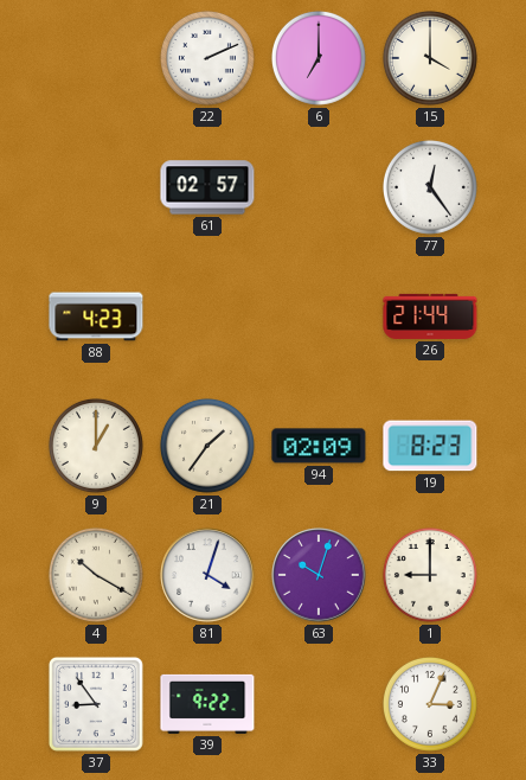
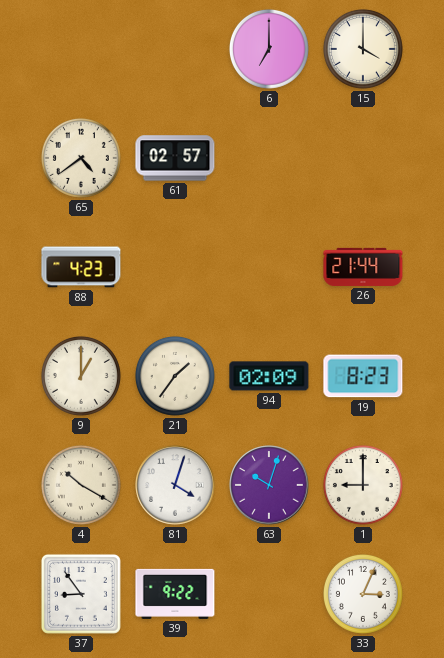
22: 2:11 -> none (207, 58)
65: none -> 4:39 (81, 158)
77: 12:24 -> none (430, 187)
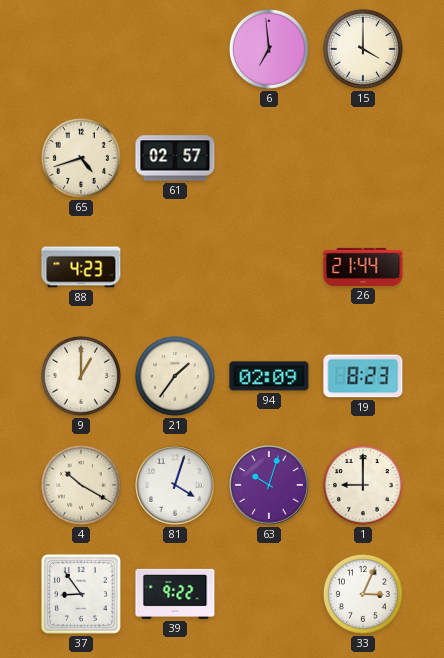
6: 7:00 -> 6:59 (269, 49)
65: 4:39 -> 4:42 (81, 158)
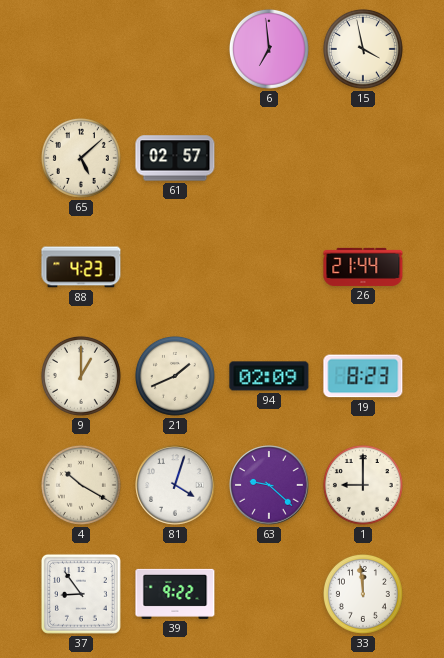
15: 4:00 -> 3:58 (363, 49)
65: 4:42 -> 5:08 (81, 158)
21: 1:36 -> 1:41 (175, 376)
63: 10:03 -> 9:22 (269, 485)
33: 3:04 -> 11:59 (363, 594)
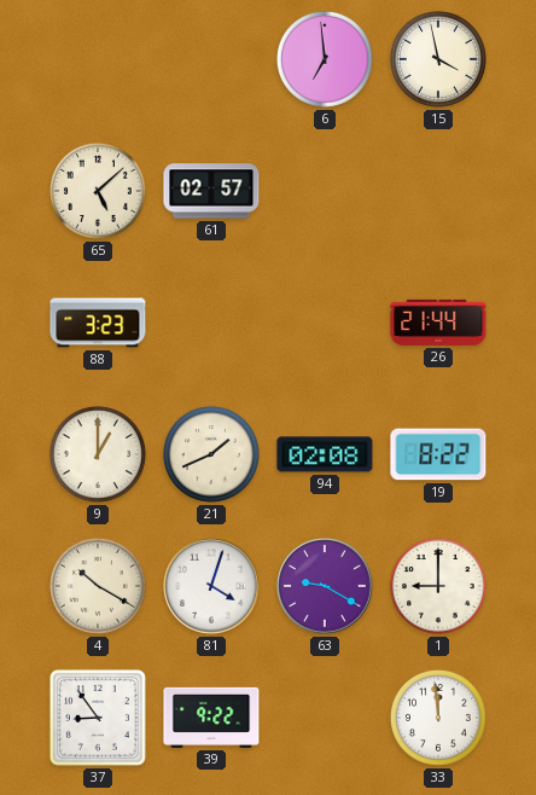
88: 4:23 -> 3:23 (98, 323)
94: 02:09 -> 02:08 (325, 454)
19: 8:23 -> 8:22 (438, 454)
63: 9:22 -> 9:20 (325, 586)
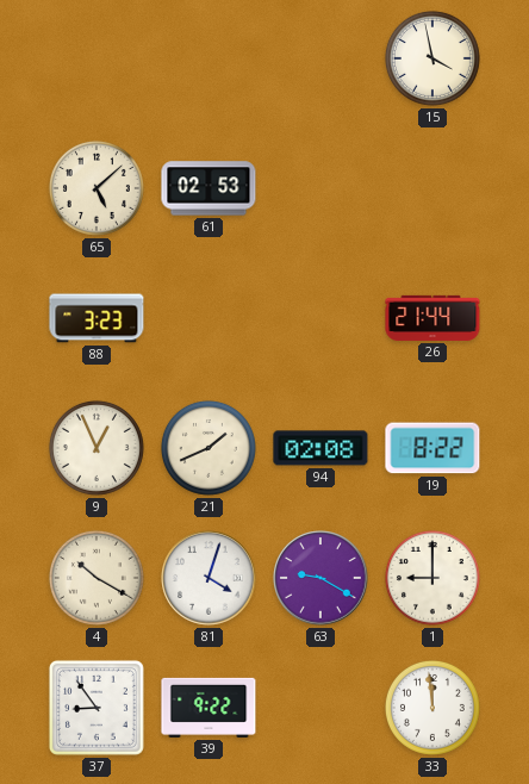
6: 6:59 -> none (325, 59)
61: 02:57 -> 02:53 (209, 188)
9: 1:00 -> 12:56 (97, 448)
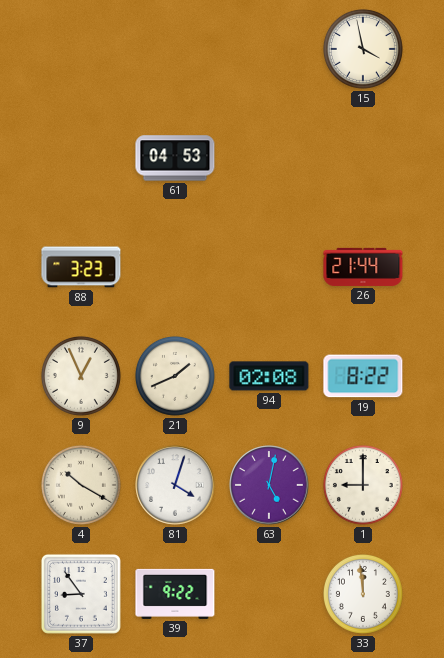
65: 5:08 -> none (97, 188)
61: 02:53 -> 04:53 (175, 158)
63: 9:20 -> 5:02 (269, 485)
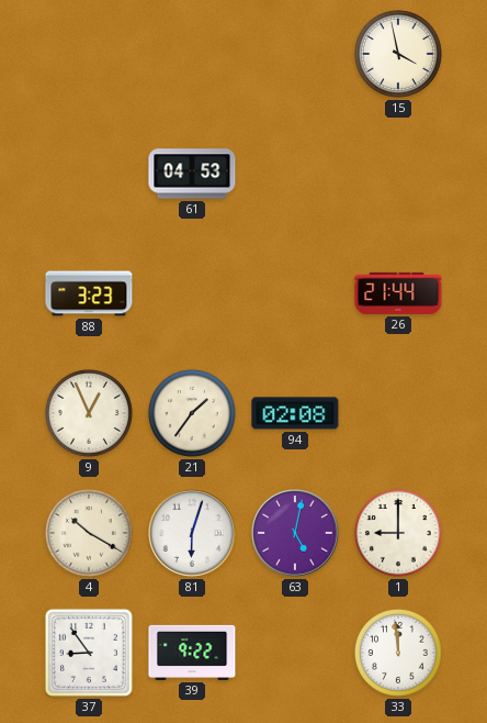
21: 1:41 -> 1:36 (192, 413)
19: 8:22 -> none (363, 376)
81: 4:03 -> 6:03 (192, 533)
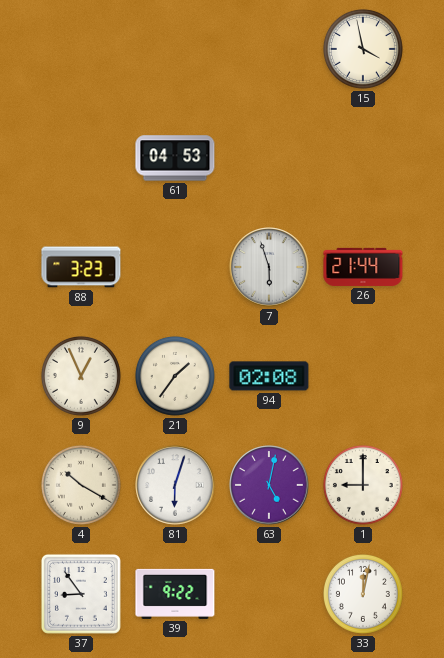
7: none -> 5:57 (269, 267)
33: 11:59 -> 12:02 (363, 594)
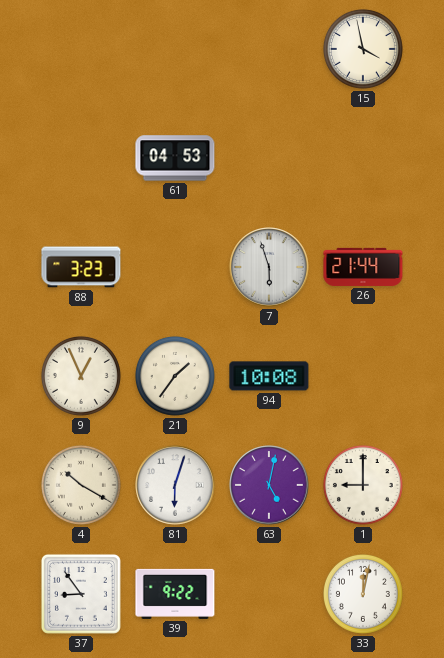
94: 02:08 -> 10:08 (269, 376)
